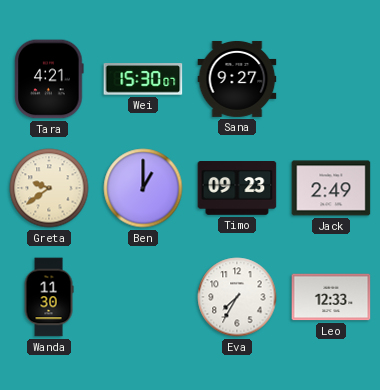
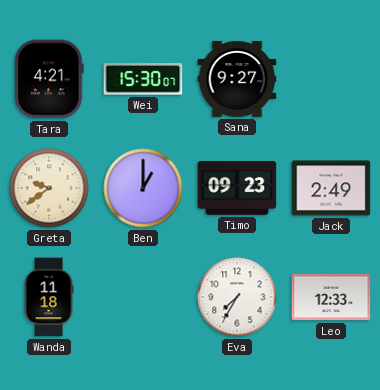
Wanda: 11:30 -> 11:18 (49, 297)
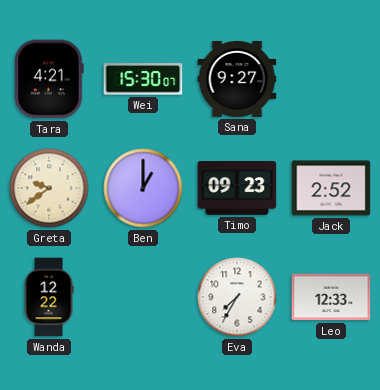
Jack: 2:49 -> 2:52 (331, 188)
Wanda: 11:18 -> 12:22 (49, 297)
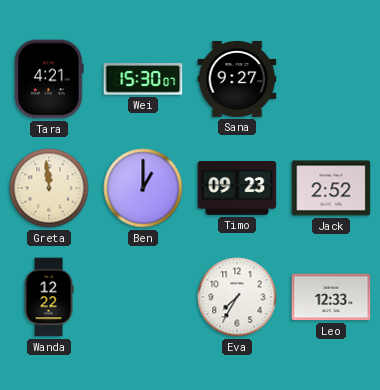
Greta: 9:39 -> 11:59 (49, 188)
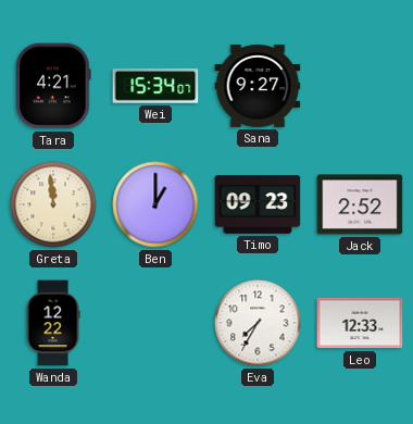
Wei: 15:30 -> 15:34 (155, 86)
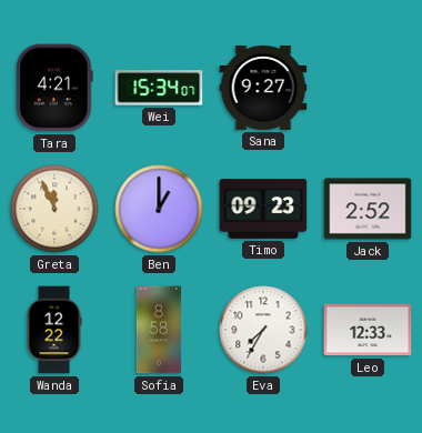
Greta: 11:59 -> 11:56 (54, 209)
Sofia: none -> 8:58 (158, 330)
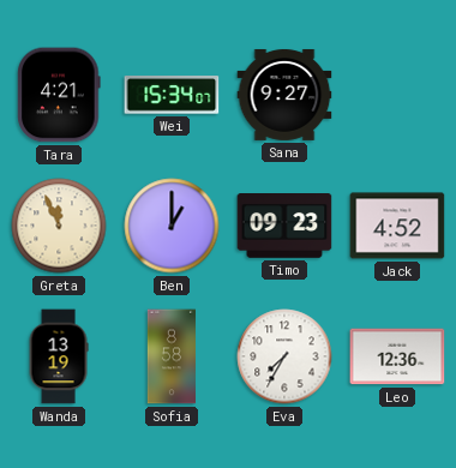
Jack: 2:52 -> 4:52 (397, 226)
Wanda: 12:22 -> 13:19 (59, 356)
Leo: 12:33 -> 12:36 (397, 356)
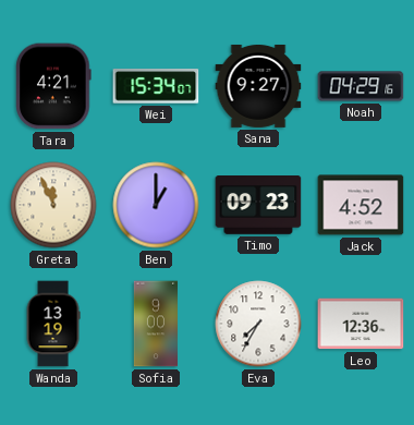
Noah: none -> 04:29 (361, 86)
Sofia: 8:58 -> 9:00 (155, 324)
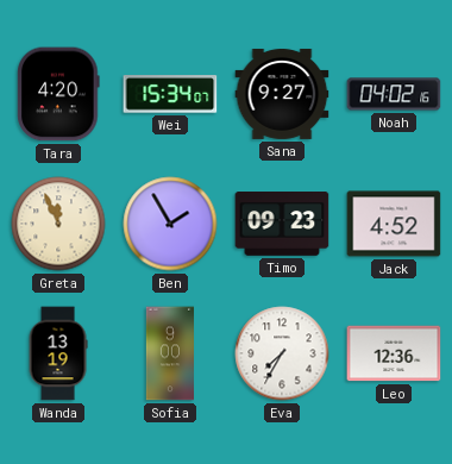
Tara: 4:21 -> 4:20 (58, 94)
Noah: 04:29 -> 04:02 (394, 94)
Ben: 1:00 -> 1:55 (170, 224)
